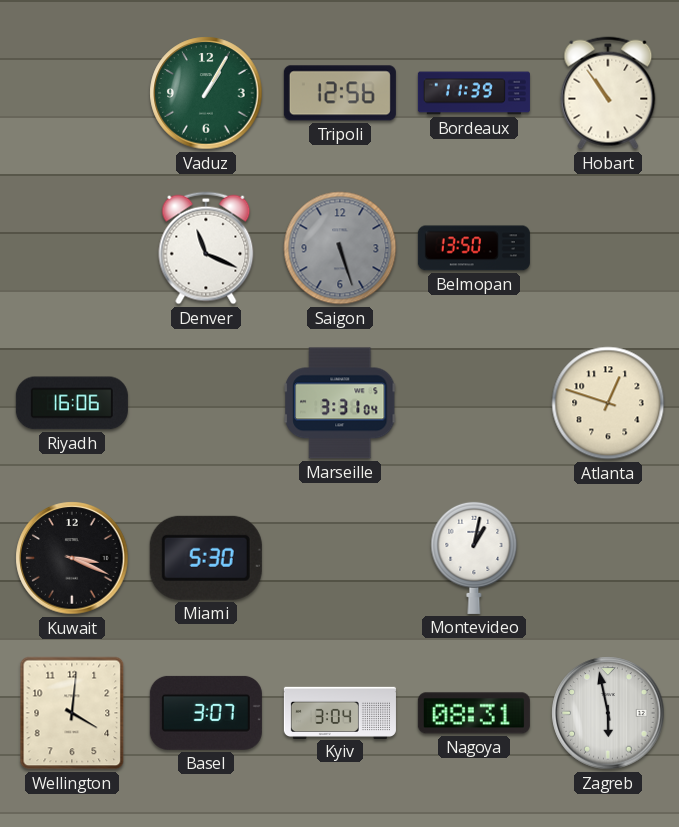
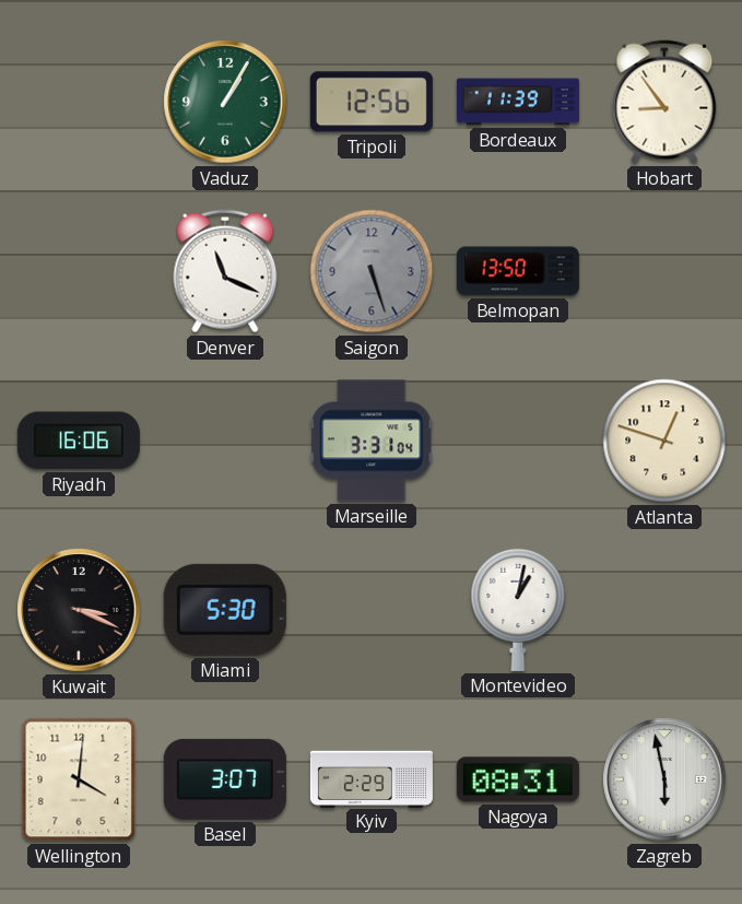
Hobart: 10:54 -> 8:54 (664, 102)
Kyiv: 3:04 -> 2:29 (372, 778)
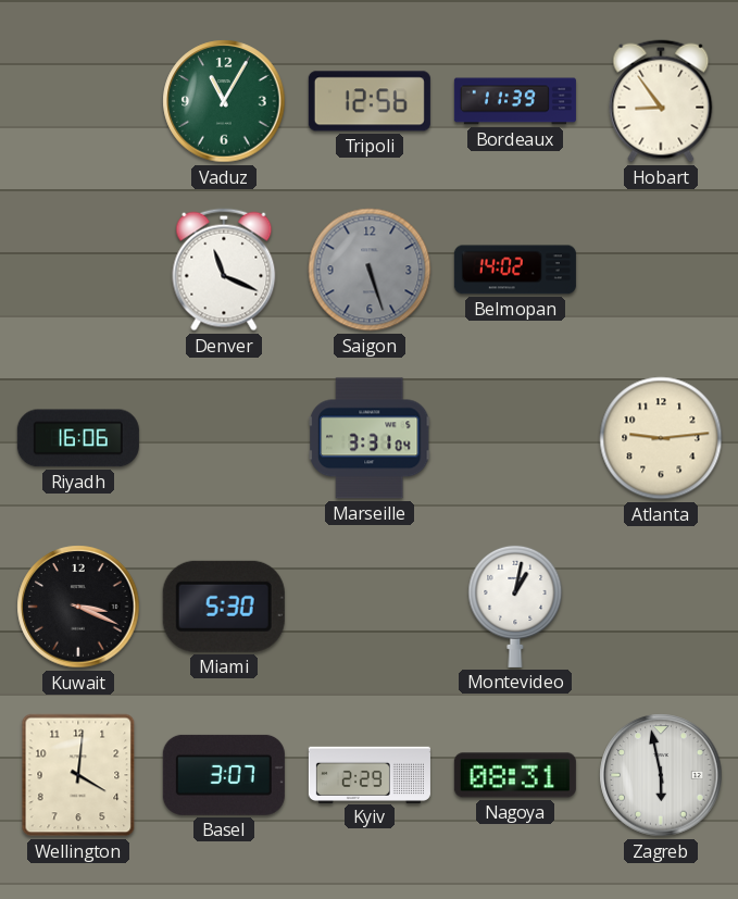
Vaduz: 1:05 -> 11:05 (224, 101)
Belmopan: 13:50 -> 14:02 (515, 270)
Atlanta: 12:48 -> 9:14 (661, 438)
